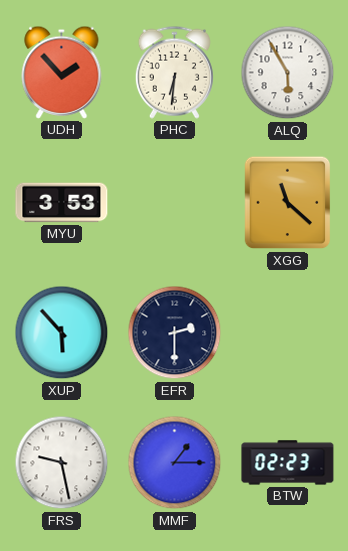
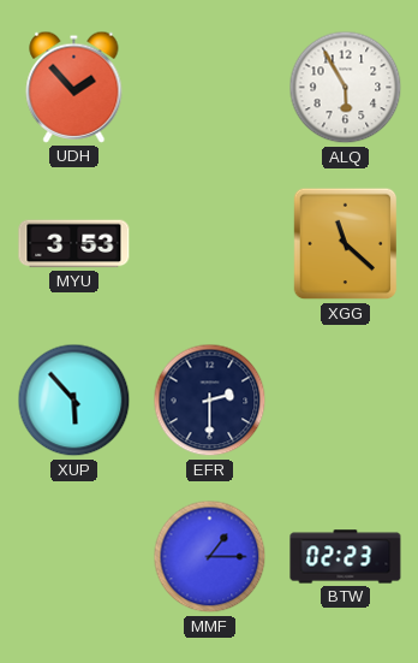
PHC: 6:31 -> none (174, 72)
FRS: 9:28 -> none (62, 463)
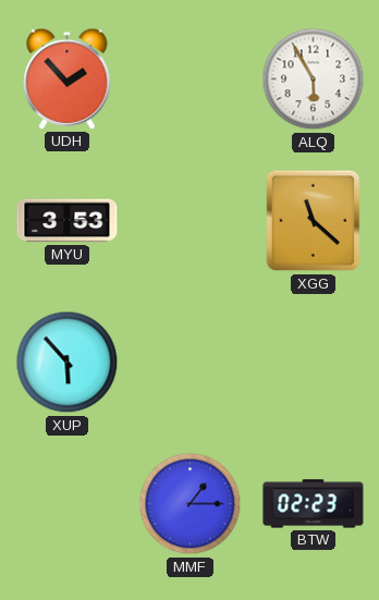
EFR: 2:30 -> none (210, 401)
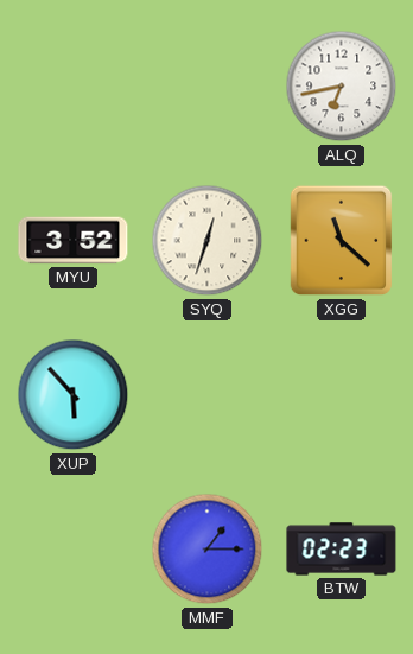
UDH: 1:53 -> none (68, 78)
ALQ: 5:55 -> 6:43 (342, 87)
MYU: 3:53 -> 3:52 (74, 241)
SYQ: none -> 12:33 (208, 241)
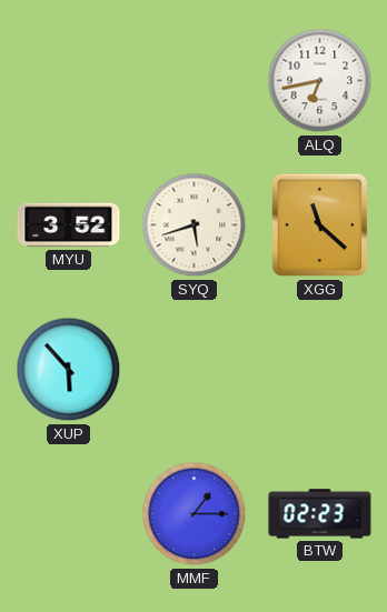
SYQ: 12:33 -> 5:42 (195, 225)
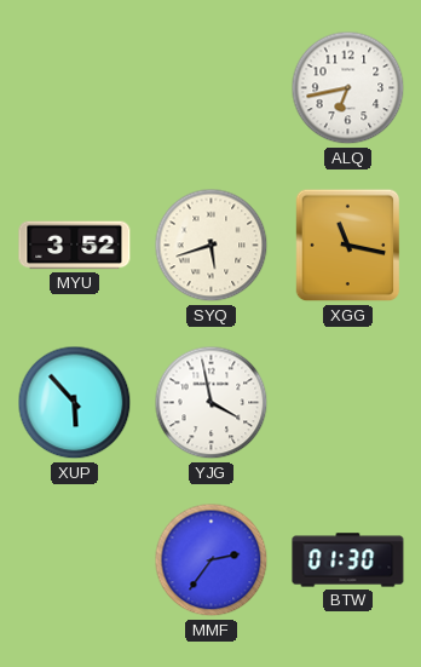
XGG: 11:22 -> 11:17 (348, 246)
YJG: none -> 3:58 (212, 403)
MMF: 1:15 -> 2:36 (212, 560)
BTW: 02:23 -> 01:30 (348, 560)
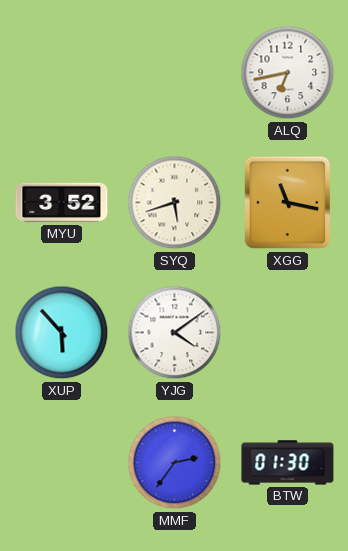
YJG: 3:58 -> 4:09 (175, 333)
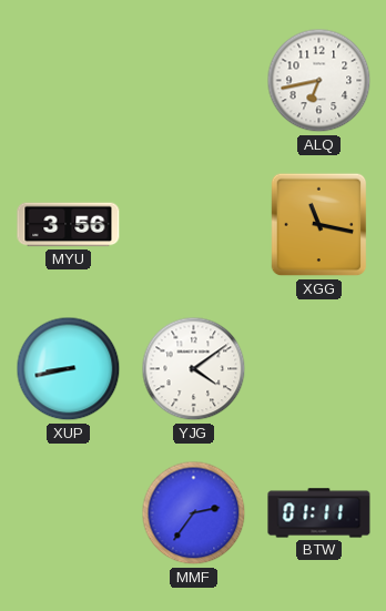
MYU: 3:52 -> 3:56 (69, 225)
SYQ: 5:42 -> none (175, 203)
XUP: 5:53 -> 8:43 (69, 369)
BTW: 01:30 -> 01:11 (319, 513)
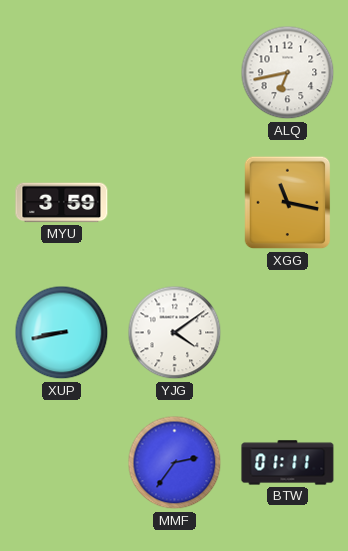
MYU: 3:56 -> 3:59 (62, 203)
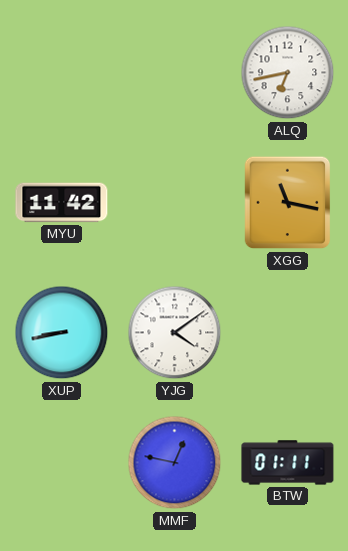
MYU: 3:59 -> 11:42 (62, 203)
MMF: 2:36 -> 12:47 (175, 463)
